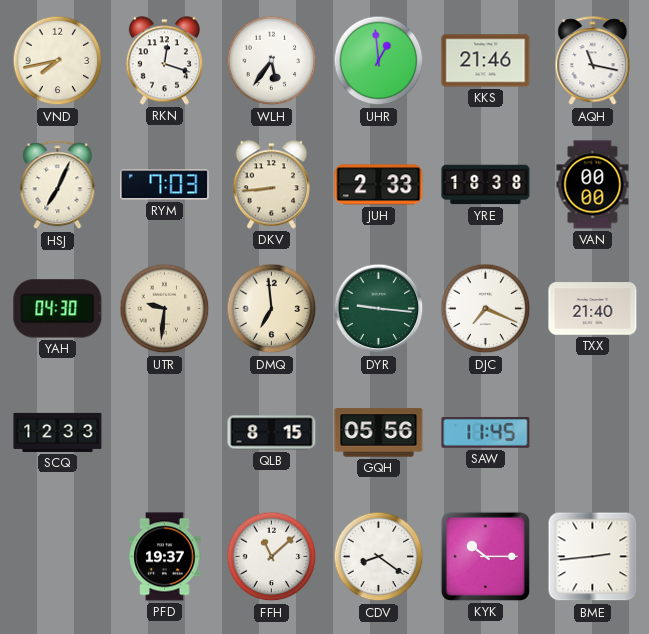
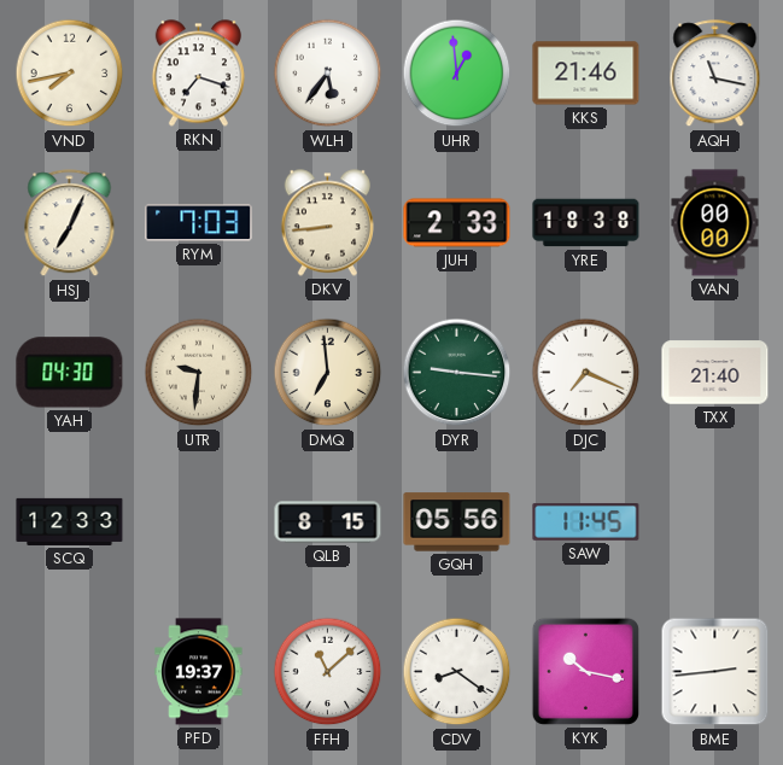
RKN: 12:18 -> 7:18 (198, 74)
KYK: 10:15 -> 10:17 (585, 671)
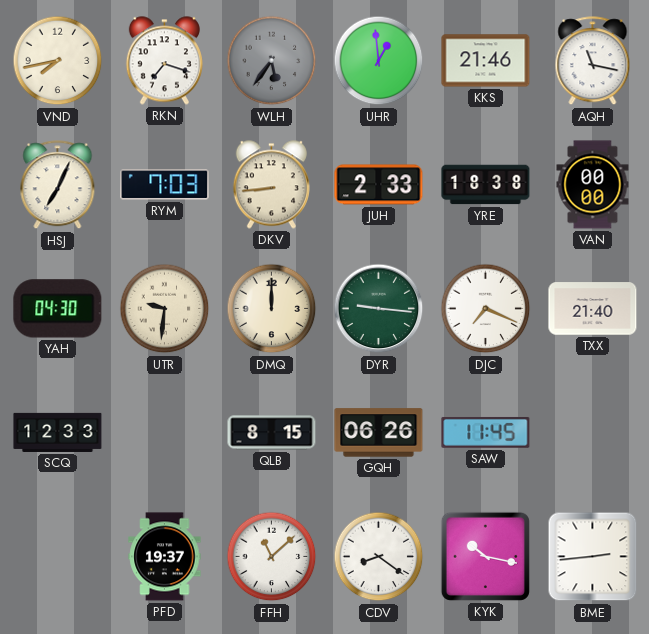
WLH dial: white -> grey (272, 61)
DMQ: 6:59 -> 12:00 (272, 309)
GQH: 05:56 -> 06:26 (379, 433)
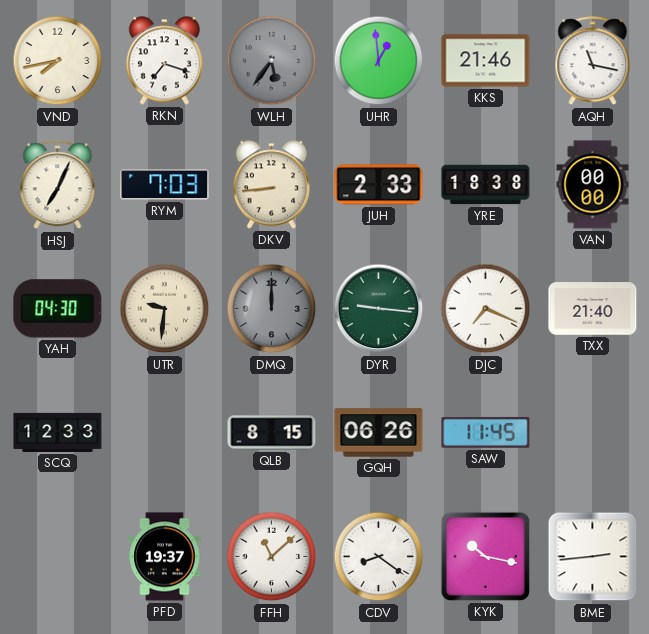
DMQ dial: cream -> grey (272, 309)
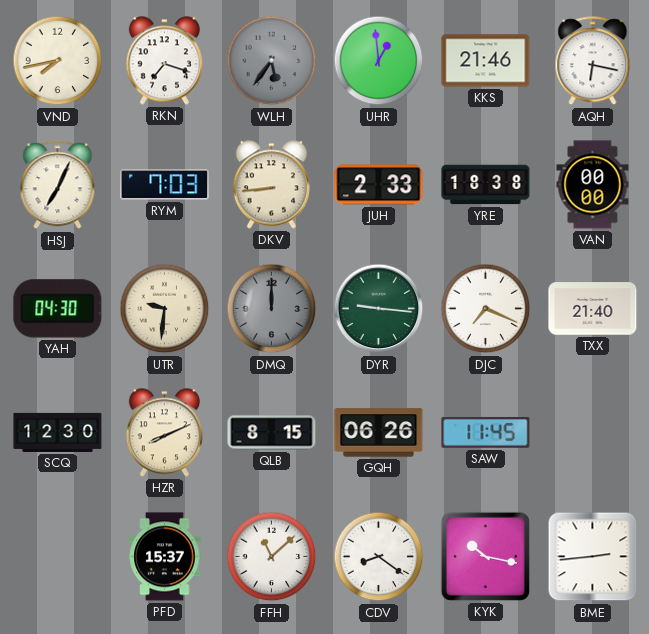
AQH: 11:17 -> 6:17 (593, 61)
SCQ: 12:33 -> 12:30 (58, 432)
HZR: none -> 8:11 (164, 433)
PFD: 19:37 -> 15:37 (165, 557)
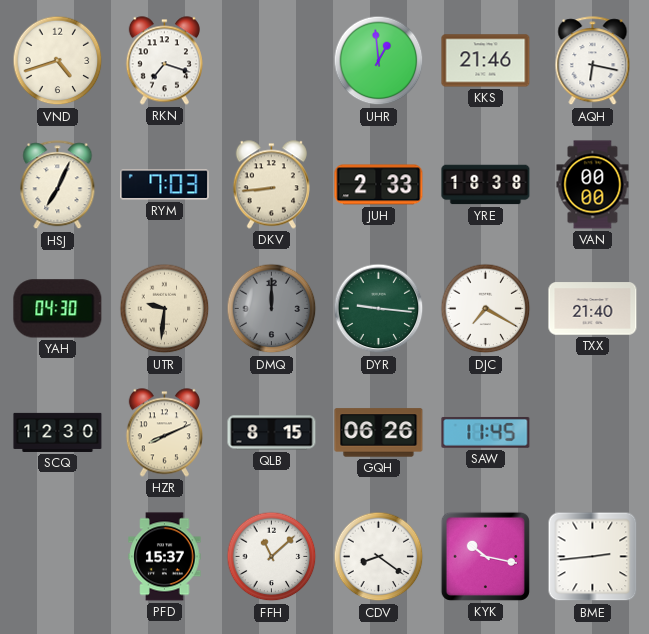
VND: 7:43 -> 4:42 (58, 61)
WLH: 5:36 -> none (272, 61)
DJC: 7:19 -> 7:20 (486, 309)
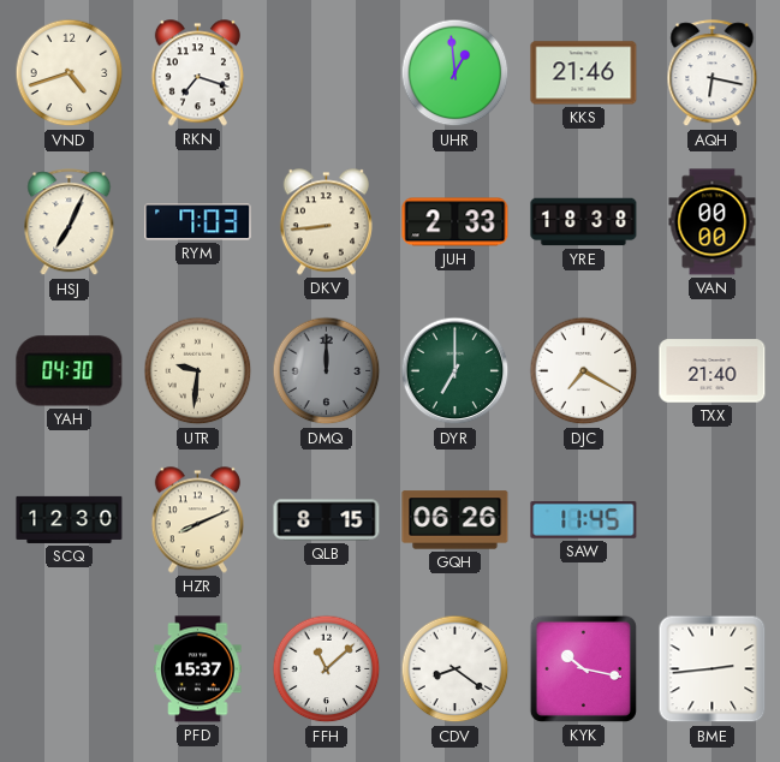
DYR: 9:16 -> 7:00 (456, 371)
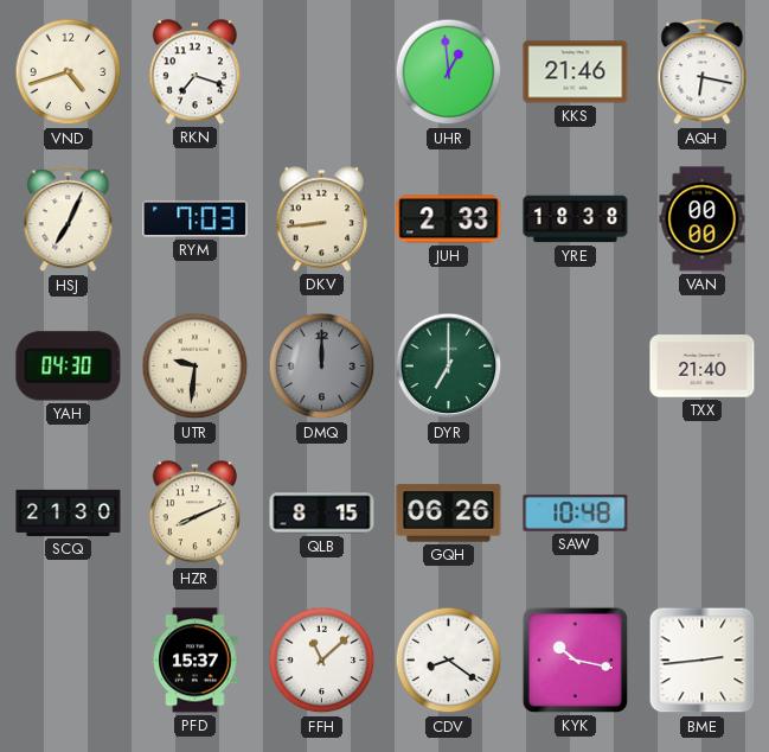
DJC: 7:20 -> none (584, 371)
SCQ: 12:30 -> 21:30 (69, 512)
SAW: 11:45 -> 10:48 (576, 512)
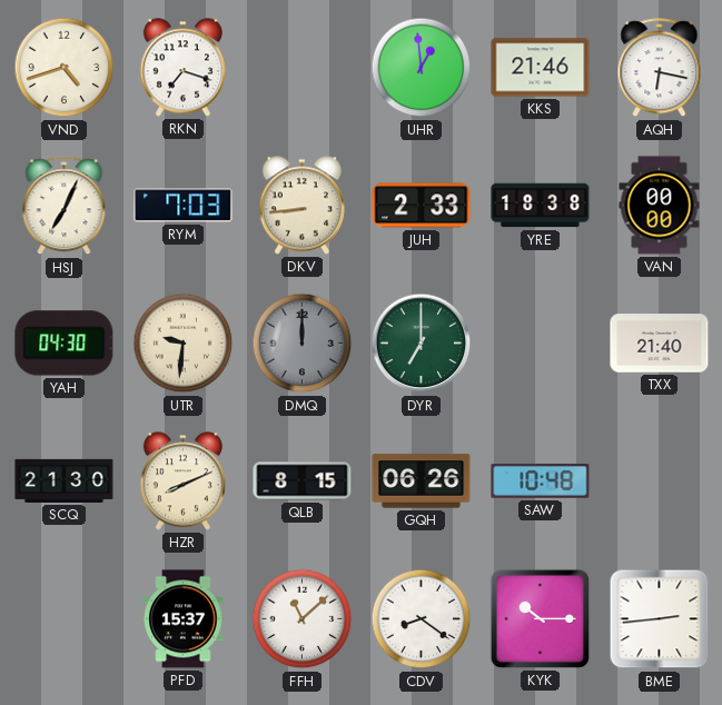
KYK: 10:17 -> 10:15 (540, 618)
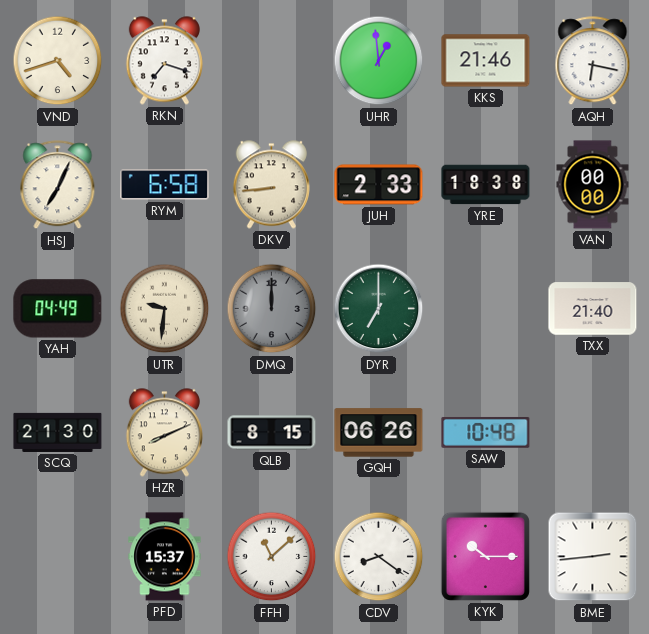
RYM: 7:03 -> 6:58 (165, 185)
YAH: 04:30 -> 04:49 (58, 309)
